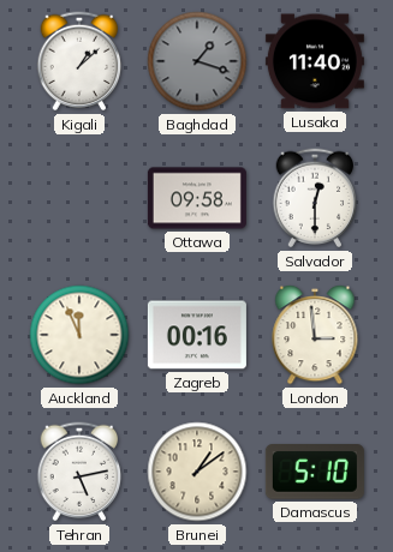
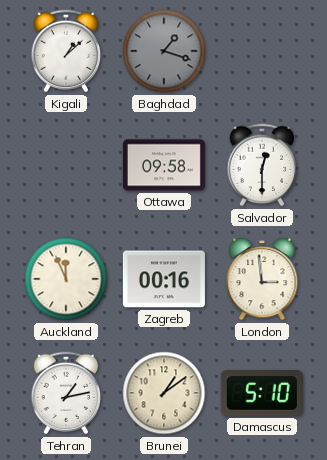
Lusaka: 11:40 -> none (315, 61)
Tehran: 5:13 -> 1:13 (66, 393)
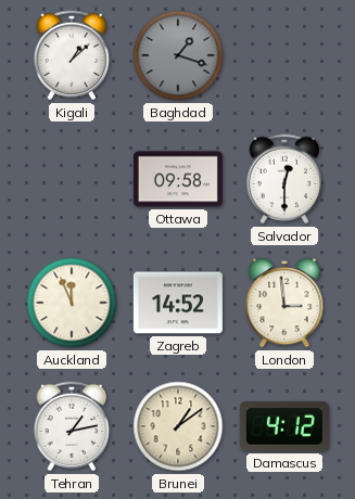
Zagreb: 00:16 -> 14:52 (178, 303)
Damascus: 5:10 -> 4:12 (284, 426)
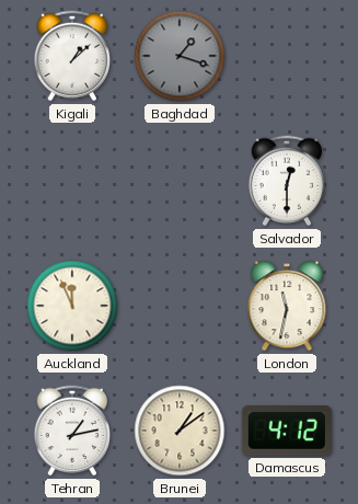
Ottawa: 09:58 -> none (178, 179)
Zagreb: 14:52 -> none (178, 303)
London: 2:59 -> 11:32 (287, 307)
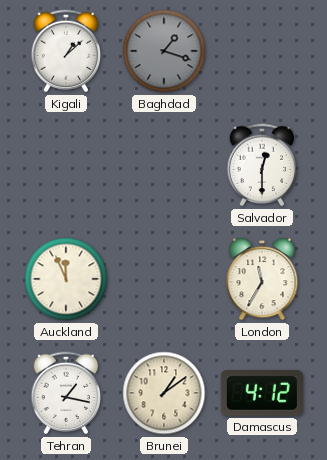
London: 11:32 -> 11:35 (262, 280)
Tehran: 1:13 -> 1:17 (66, 393)
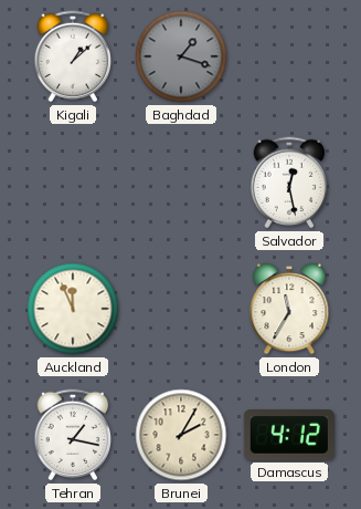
Salvador: 12:30 -> 12:28 (289, 183)
Brunei: 1:09 -> 2:05 (181, 435)
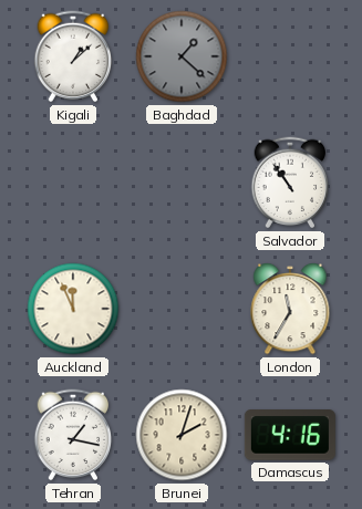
Baghdad: 1:18 -> 1:22 (182, 56)
Salvador: 12:28 -> 10:54 (290, 183)
Brunei: 2:05 -> 2:03 (182, 435)
Damascus: 4:12 -> 4:16 (290, 435)
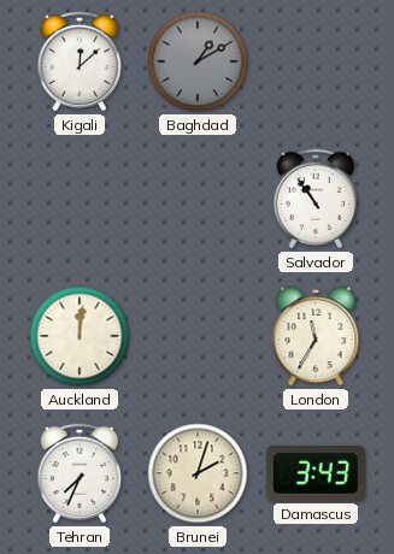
Kigali: 1:08 -> 12:08 (80, 61)
Baghdad: 1:22 -> 1:10 (198, 61)
Auckland: 11:56 -> 12:01 (80, 336)
Tehran: 1:17 -> 7:34 (80, 473)
Damascus: 4:16 -> 3:43 (316, 473)
